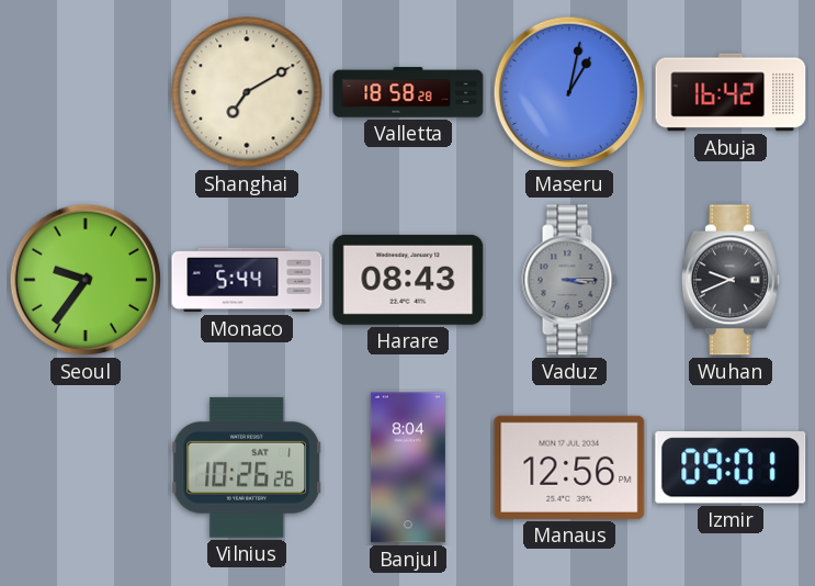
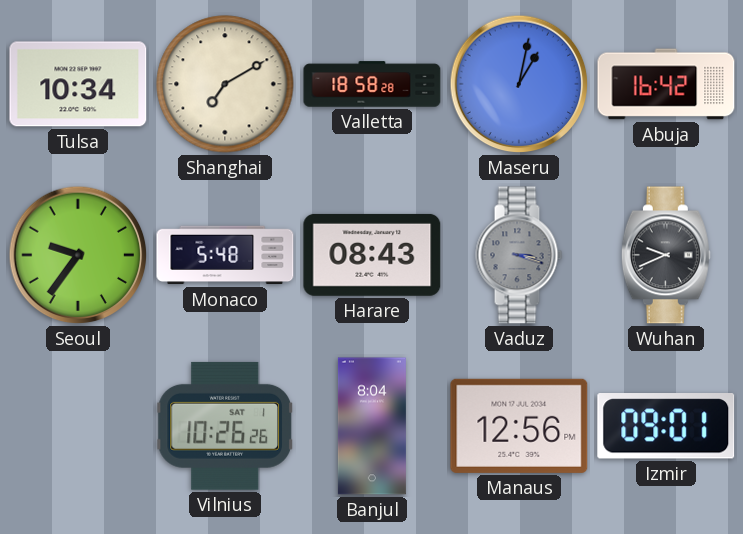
Tulsa: none -> 10:34 (78, 84)
Monaco: 5:44 -> 5:48 (225, 255)
Vaduz: 3:15 -> 3:18 (519, 255)
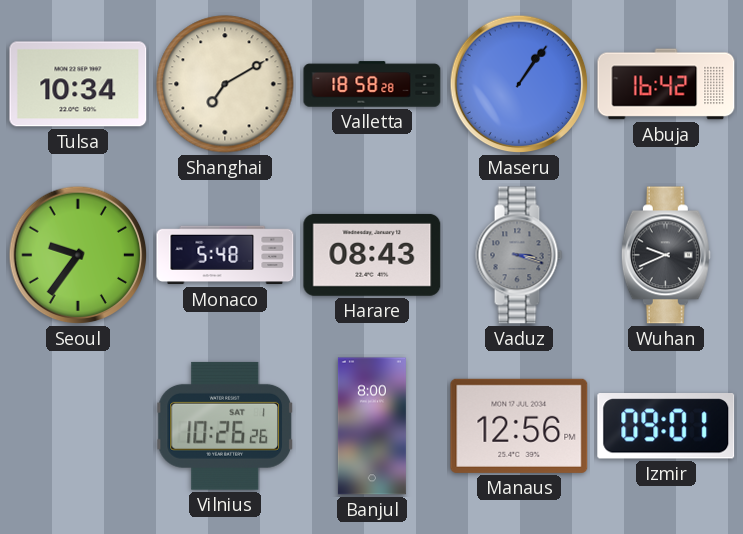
Maseru: 1:02 -> 1:06 (519, 84)
Banjul: 8:04 -> 8:00 (372, 426)
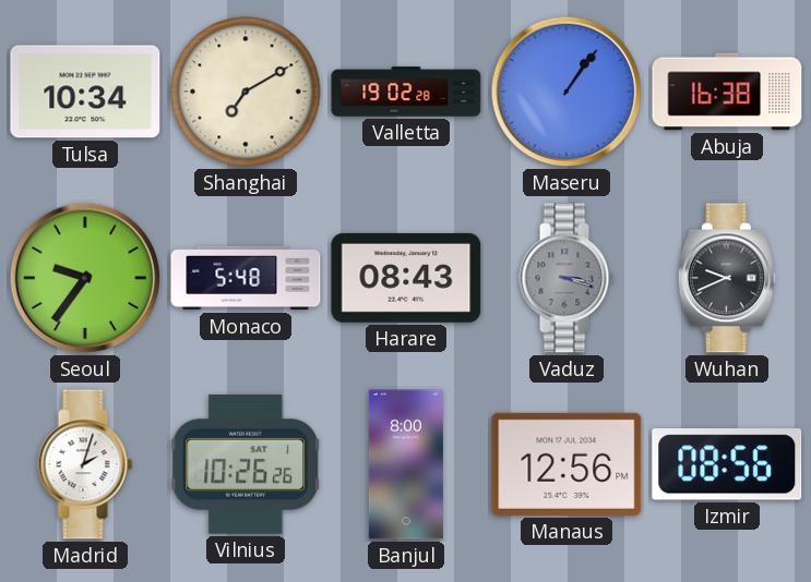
Valletta: 18:58 -> 19:02 (406, 92)
Abuja: 16:42 -> 16:38 (727, 92)
Madrid: none -> 2:03 (85, 464)
Izmir: 09:01 -> 08:56 (727, 464)
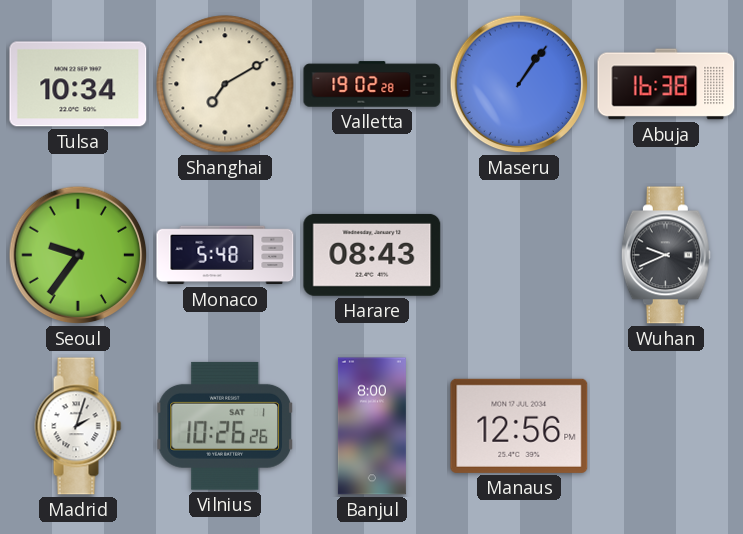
Vaduz: 3:18 -> none (566, 278)
Izmir: 08:56 -> none (727, 464)
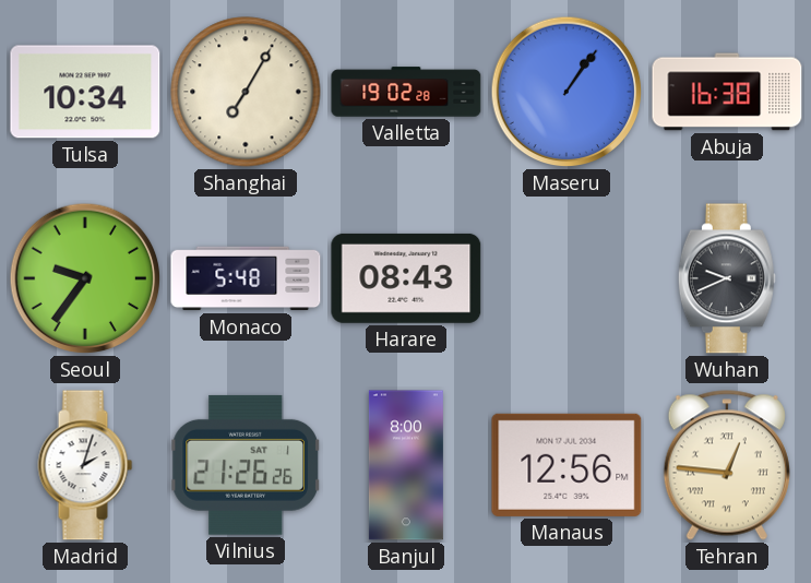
Shanghai: 7:10 -> 7:05 (246, 92)
Vilnius: 10:26 -> 21:26 (246, 465)
Tehran: none -> 12:46 (727, 465)
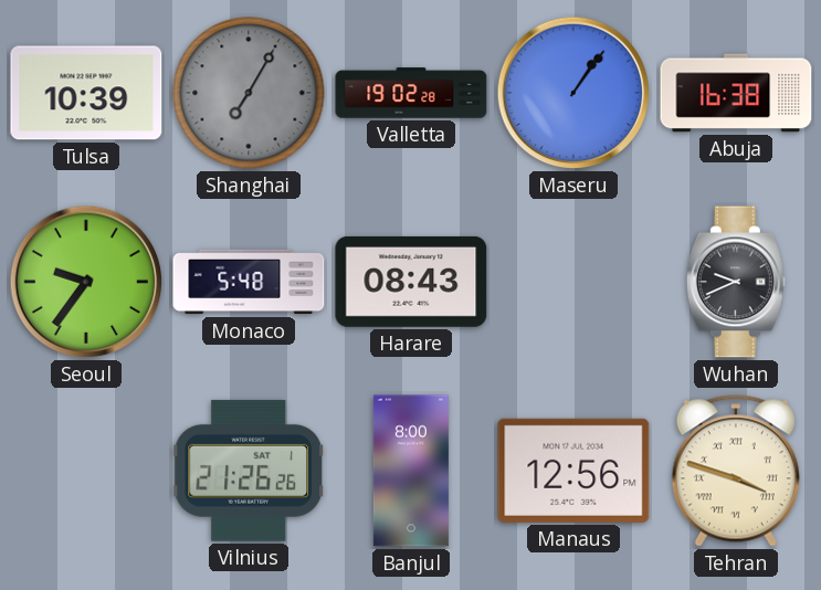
Tulsa: 10:34 -> 10:39 (86, 93)
Shanghai dial: cream -> grey (249, 93)
Madrid: 2:03 -> none (85, 465)
Tehran: 12:46 -> 3:48 (736, 471)
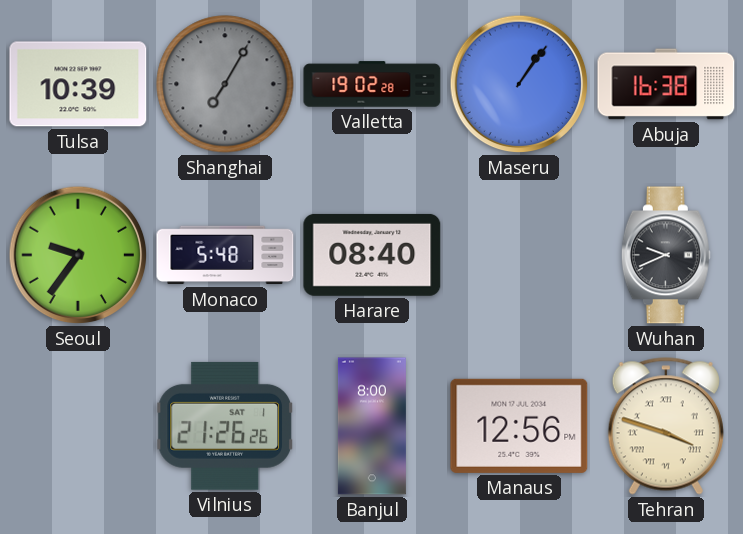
Harare: 08:43 -> 08:40 (372, 255)
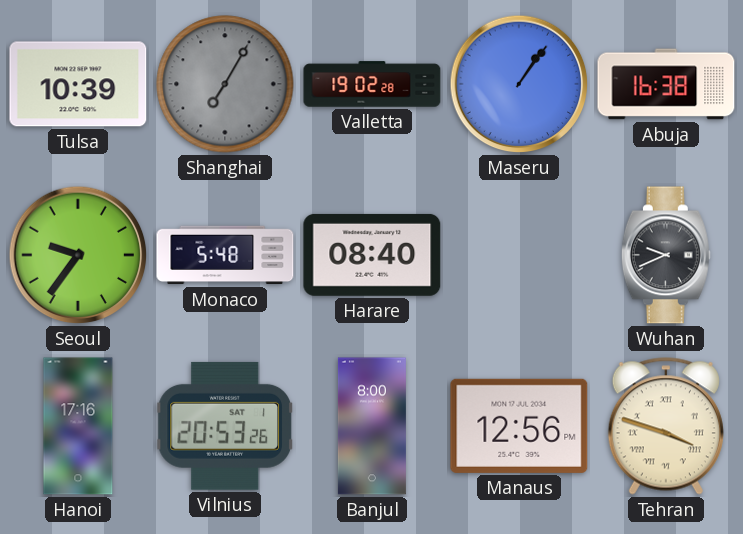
Hanoi: none -> 17:16 (78, 426)
Vilnius: 21:26 -> 20:53 (225, 426)
